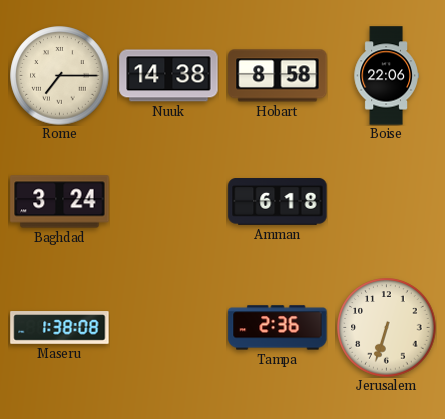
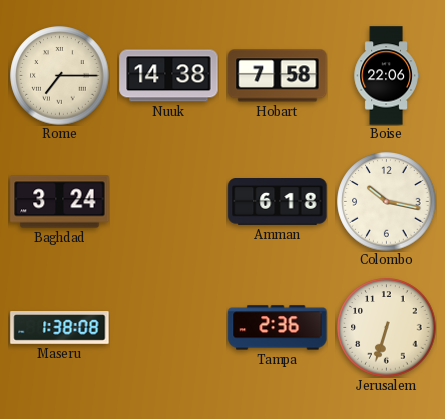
Hobart: 8:58 -> 7:58 (278, 76)
Colombo: none -> 10:17 (387, 202)
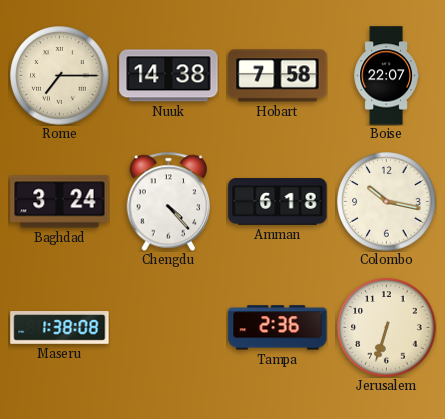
Boise: 22:06 -> 22:07 (386, 76)
Chengdu: none -> 4:23 (169, 201)
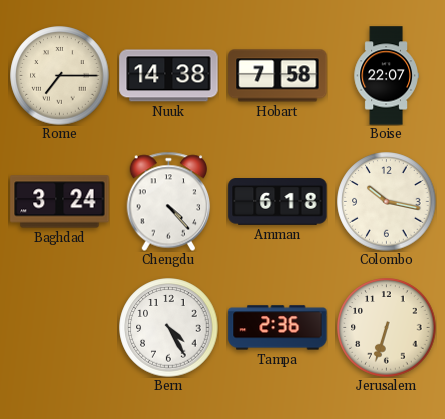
Maseru: 1:38 -> none (60, 328)
Bern: none -> 4:25 (169, 328)
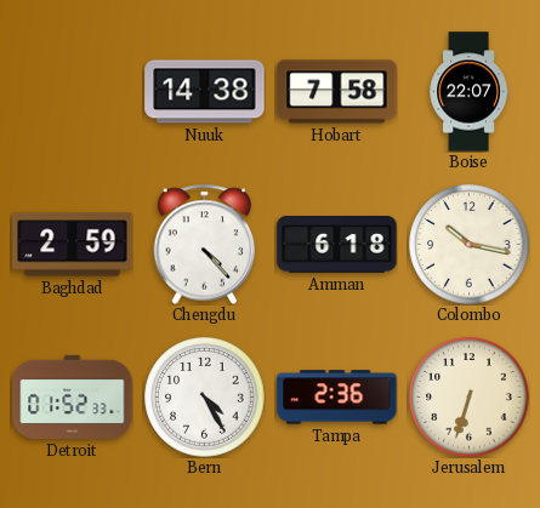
Rome: 7:15 -> none (60, 76)
Baghdad: 3:24 -> 2:59 (73, 245)
Detroit: none -> 01:52 (73, 396)
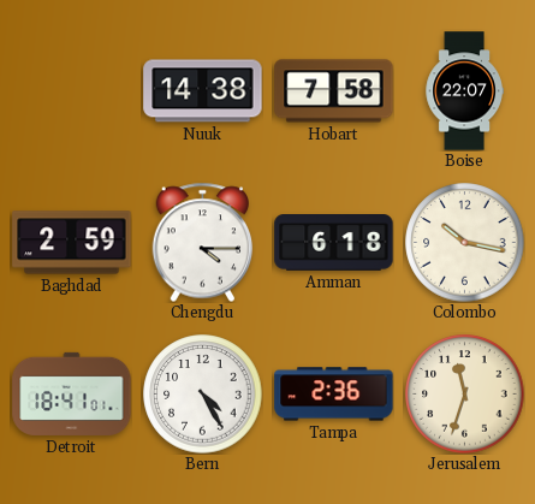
Chengdu: 4:23 -> 4:15 (203, 242)
Detroit: 01:52 -> 18:41 (72, 393)
Jerusalem: 6:33 -> 11:33 (465, 395)
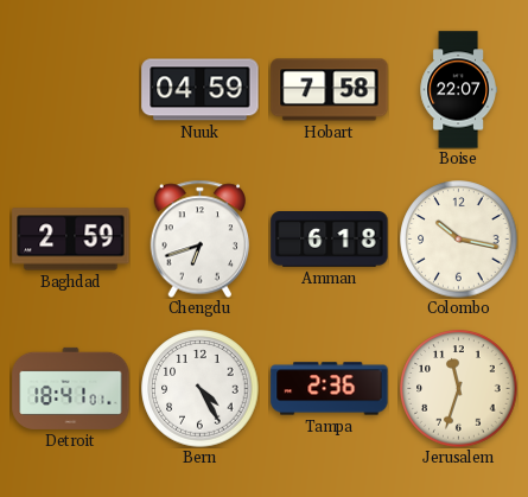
Nuuk: 14:38 -> 04:59 (201, 90)
Chengdu: 4:15 -> 6:42 (201, 238)
